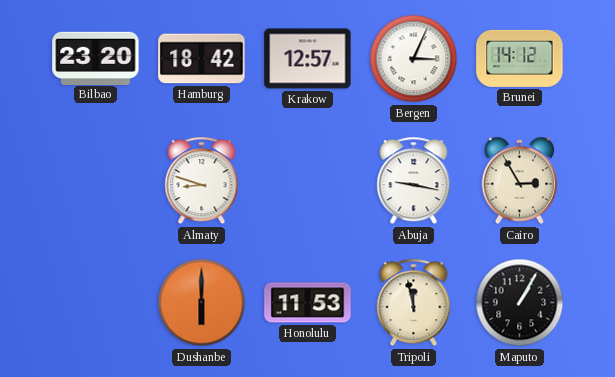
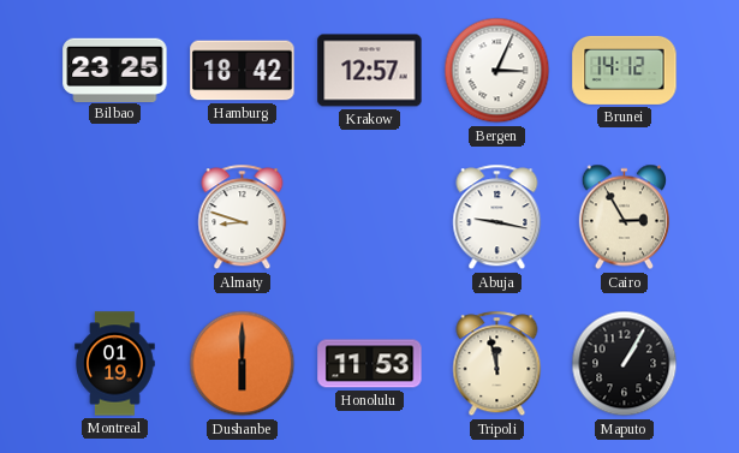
Bilbao: 23:20 -> 23:25 (115, 70)
Montreal: none -> 01:19 (115, 364)
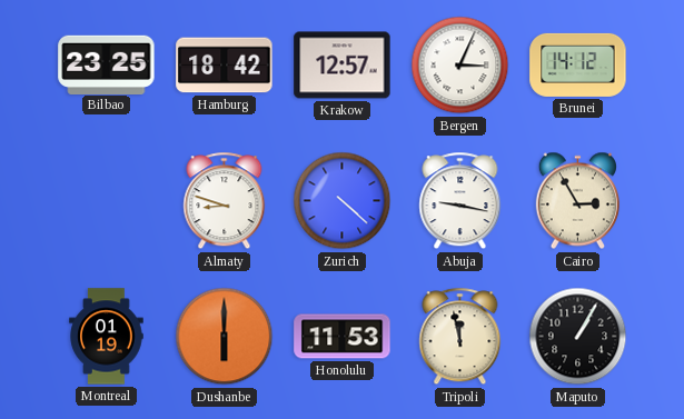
Zurich: none -> 4:22 (343, 201)
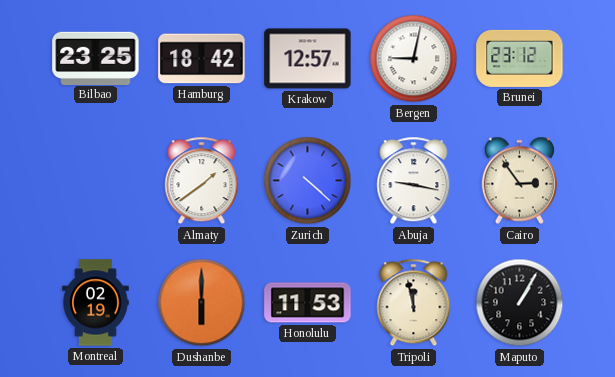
Bergen: 3:04 -> 9:02 (414, 59)
Brunei: 14:12 -> 23:12 (520, 58)
Almaty: 8:48 -> 1:39 (202, 181)
Cairo: 2:55 -> 2:54 (519, 181)
Montreal: 01:19 -> 02:19 (96, 303)
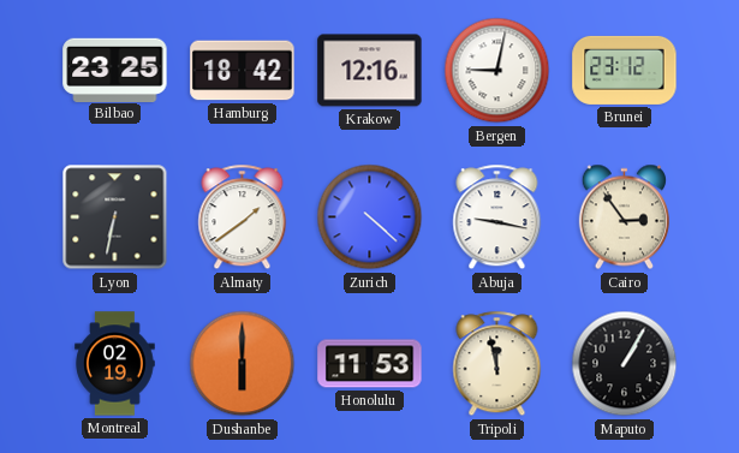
Krakow: 12:57 -> 12:16 (370, 71)
Lyon: none -> 6:32 (115, 217)
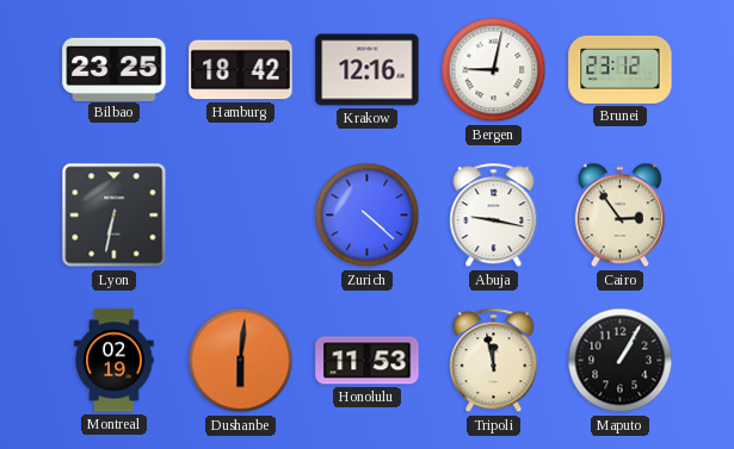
Almaty: 1:39 -> none (243, 217)
Dushanbe: 6:00 -> 6:01 (241, 361)
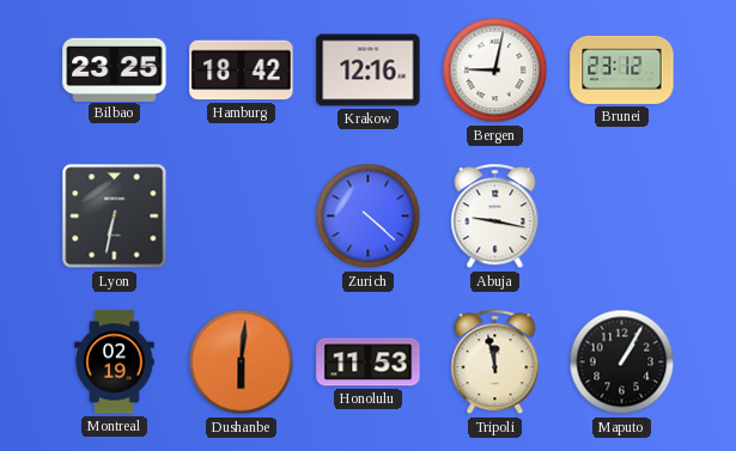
Cairo: 2:54 -> none (619, 216)
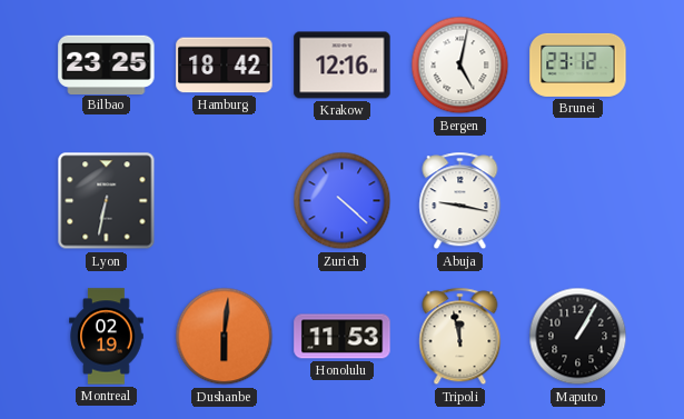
Bergen: 9:02 -> 5:02 (460, 66)
